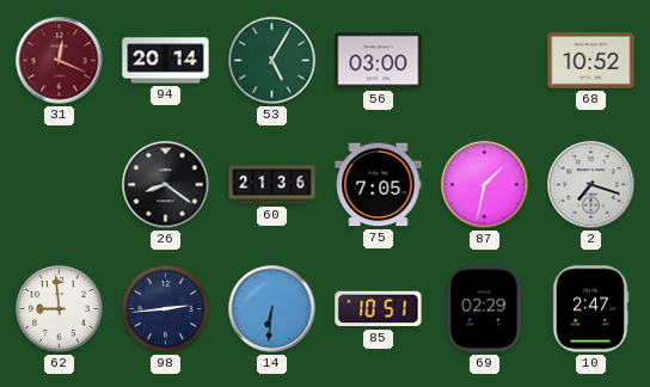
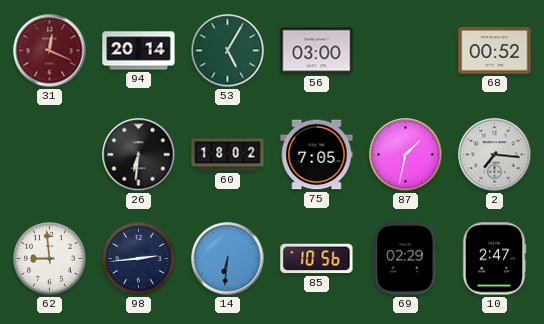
68: 10:52 -> 00:52 (495, 51)
26: 8:21 -> 6:31 (139, 155)
60: 21:36 -> 18:02 (228, 155)
2: 7:18 -> 7:16 (495, 155)
85: 10:51 -> 10:56 (317, 259)
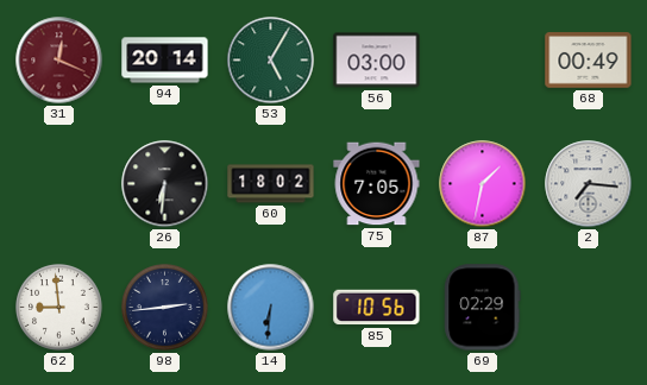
68: 00:52 -> 00:49 (589, 61)
10: 2:47 -> none (494, 259)
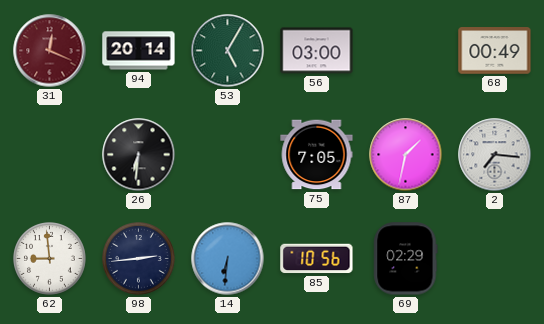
60: 18:02 -> none (271, 184)
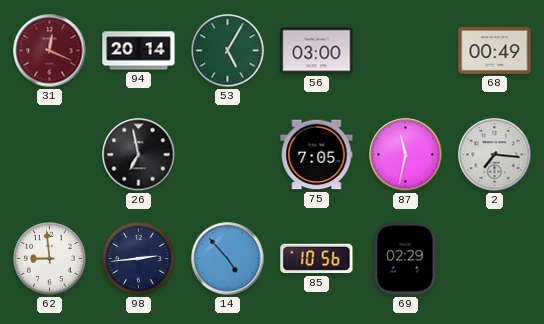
26: 6:31 -> 6:58 (139, 155)
87: 1:32 -> 11:32 (406, 155)
14: 6:31 -> 4:53 (228, 259)
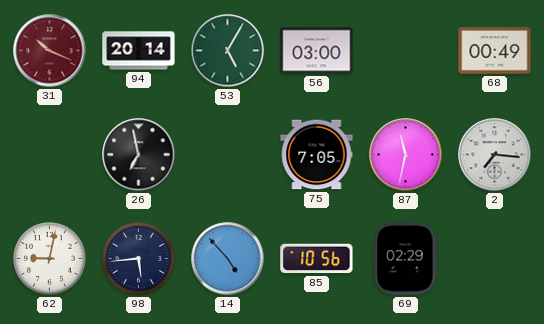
31: 12:19 -> 10:19 (50, 51)
62: 8:59 -> 9:02 (50, 259)
98: 2:44 -> 5:44 (139, 259)
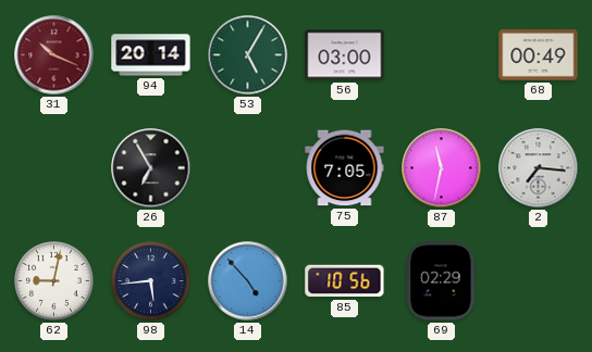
26: 6:58 -> 6:55 (151, 168)
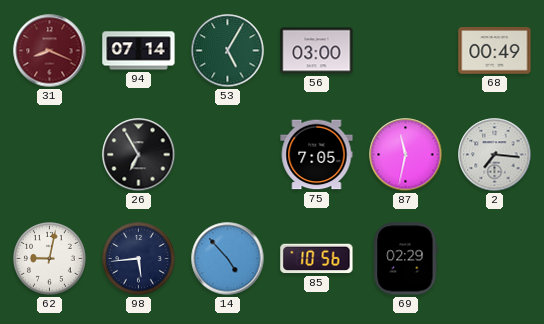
31: 10:19 -> 8:19 (50, 51)
94: 20:14 -> 07:14 (139, 51)
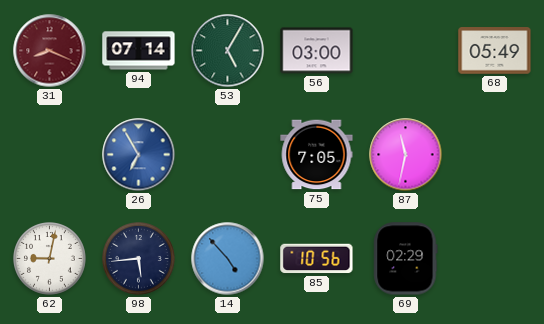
68: 00:49 -> 05:49 (495, 51)
26 dial: black -> blue (139, 155)
2: 7:16 -> none (495, 155)
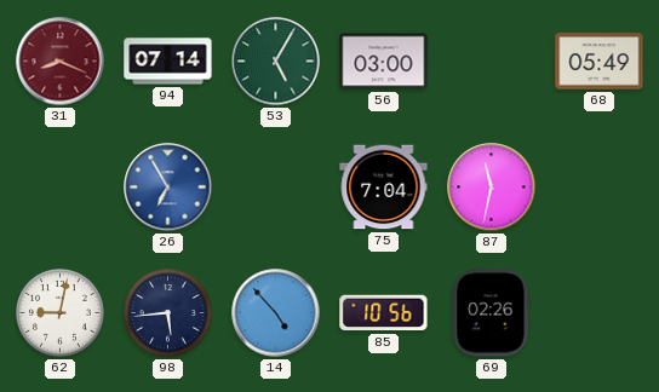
75: 7:05 -> 7:04 (384, 188)
69: 02:29 -> 02:26 (492, 313)
